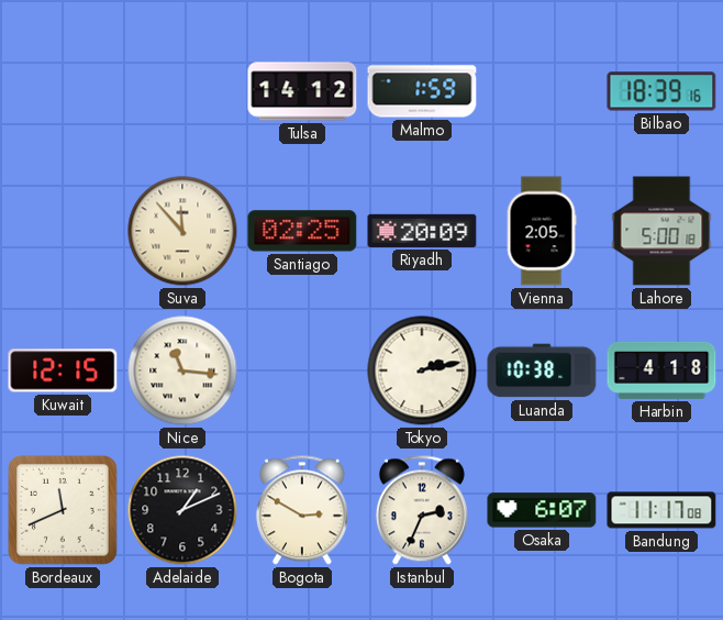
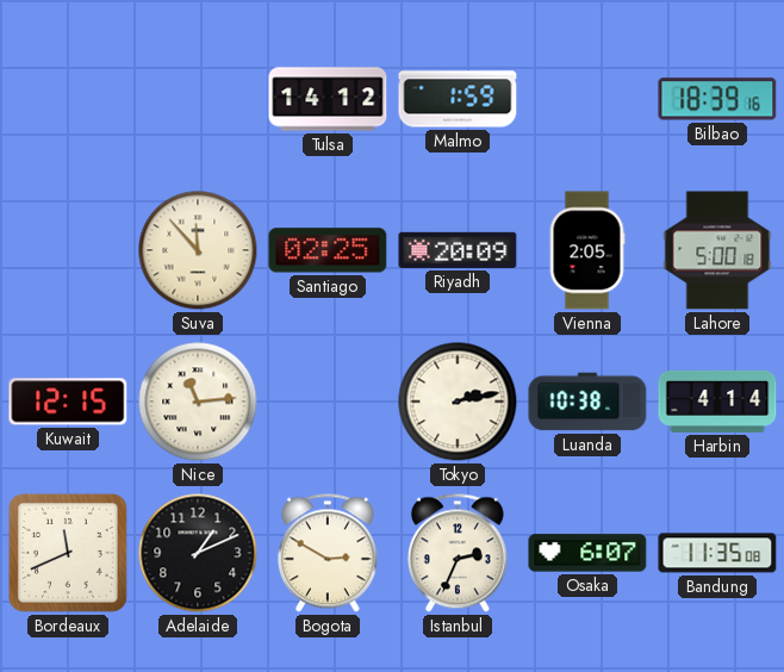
Nice: 11:16 -> 11:14 (198, 402)
Harbin: 4:18 -> 4:14 (717, 402)
Bandung: 11:17 -> 11:35 (717, 553)
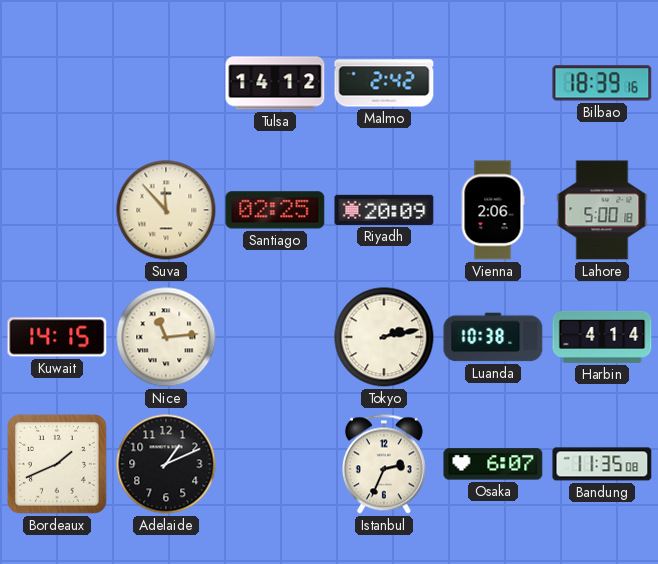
Malmo: 1:59 -> 2:42 (384, 83)
Vienna: 2:05 -> 2:06 (493, 210)
Kuwait: 12:15 -> 14:15 (57, 337)
Bordeaux: 11:41 -> 1:41 (57, 464)
Bogota: 2:50 -> none (328, 553)
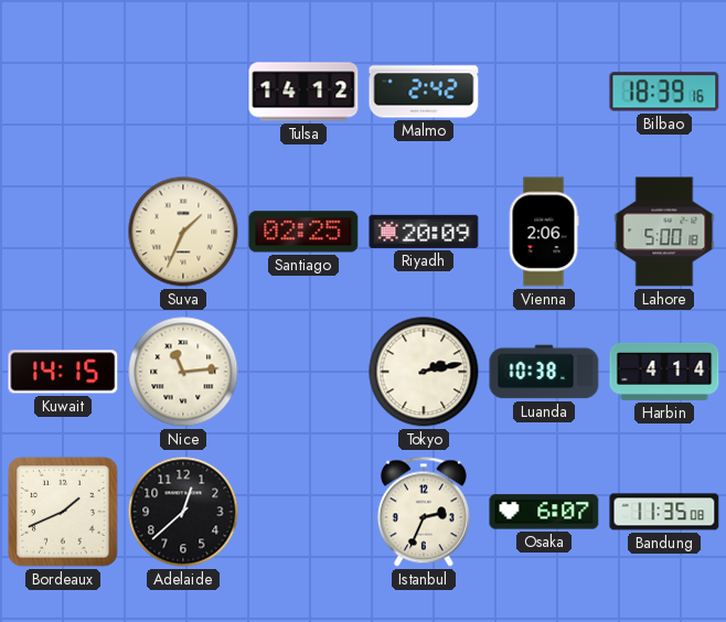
Suva: 11:53 -> 1:34 (183, 232)
Adelaide: 1:11 -> 12:38 (183, 512)
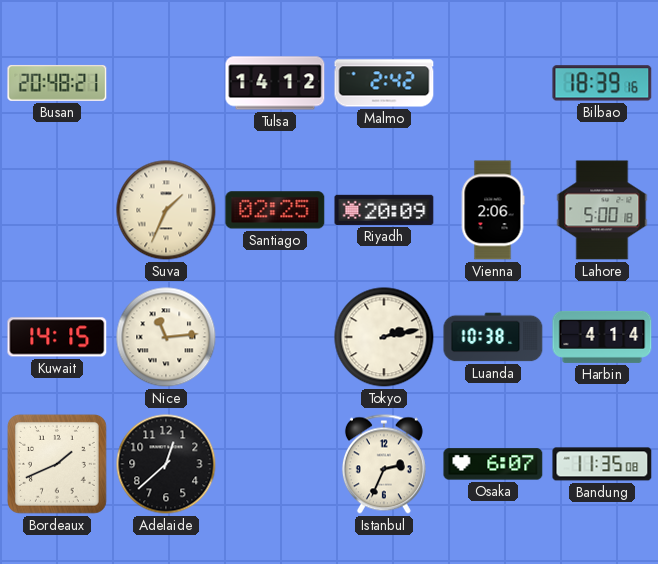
Busan: none -> 20:48 (57, 83)
